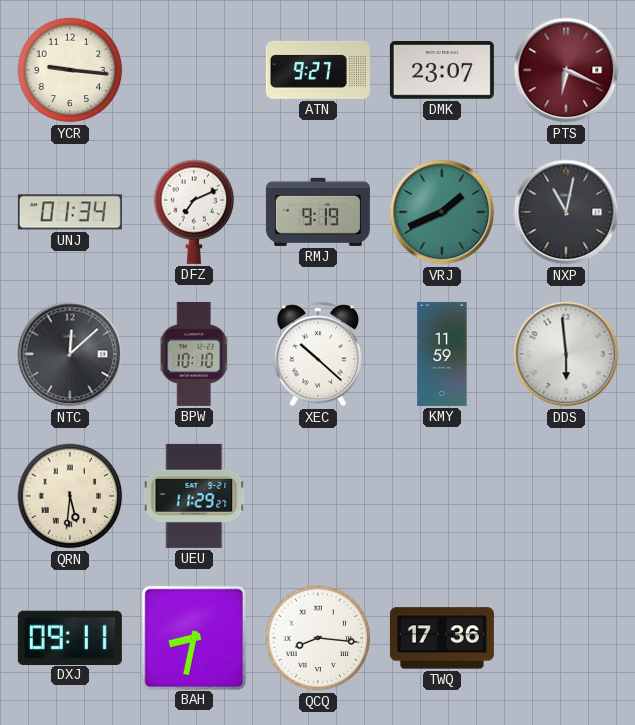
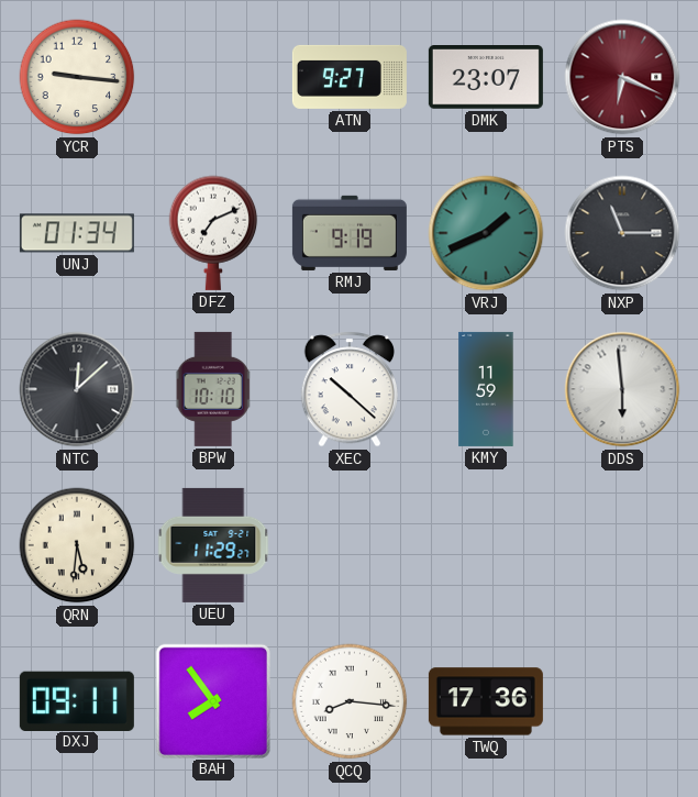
NXP: 11:02 -> 11:15 (622, 233)
BAH: 8:32 -> 7:54 (212, 700)
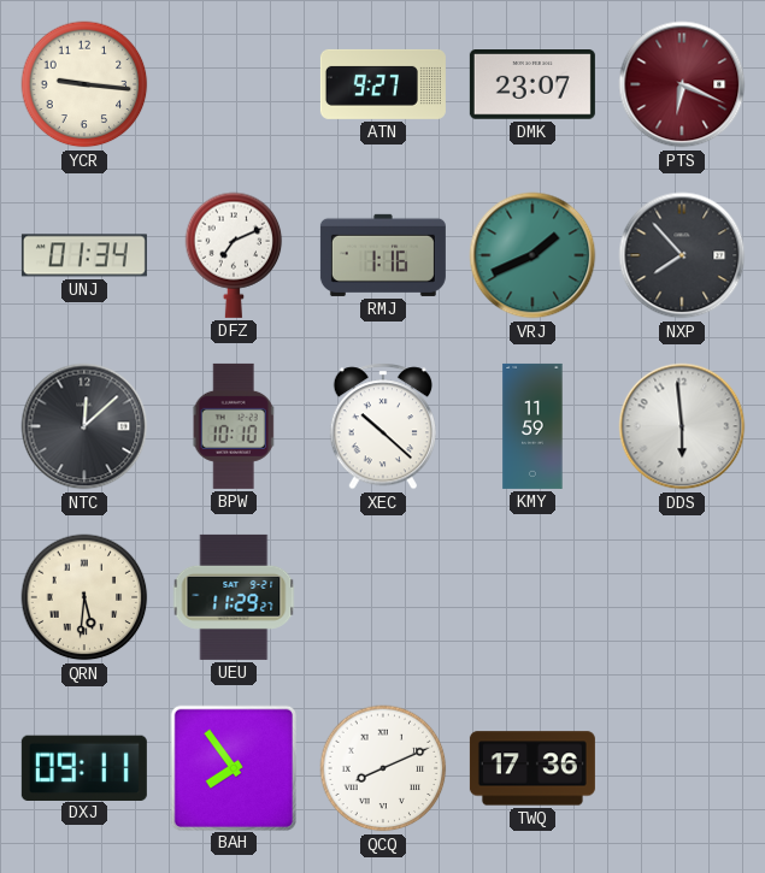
RMJ: 9:19 -> 1:16 (383, 255)
NXP: 11:15 -> 7:53 (682, 255)
QCQ: 8:16 -> 8:11 (383, 768)
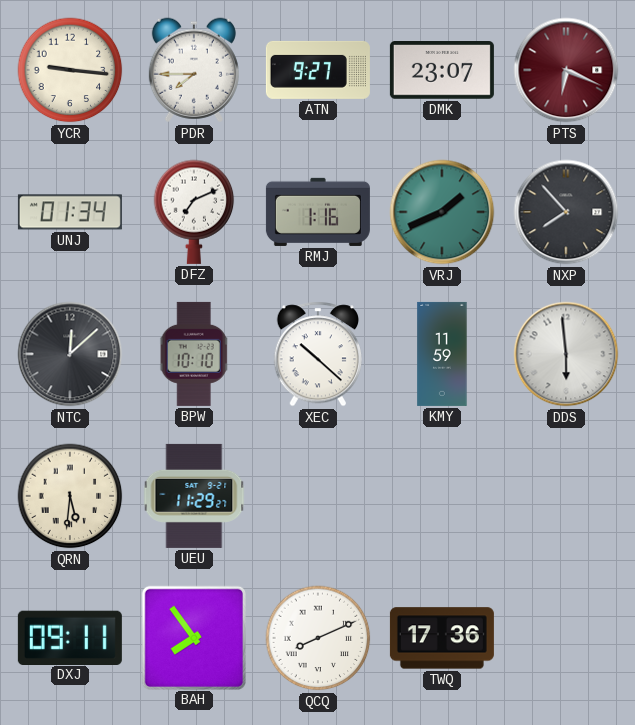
PDR: none -> 7:45 (194, 70)
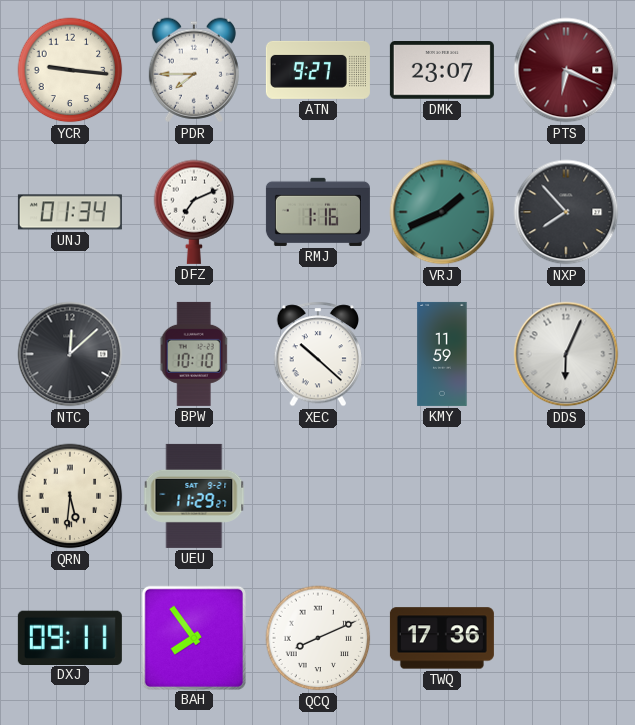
DDS: 5:59 -> 6:04 (566, 354)
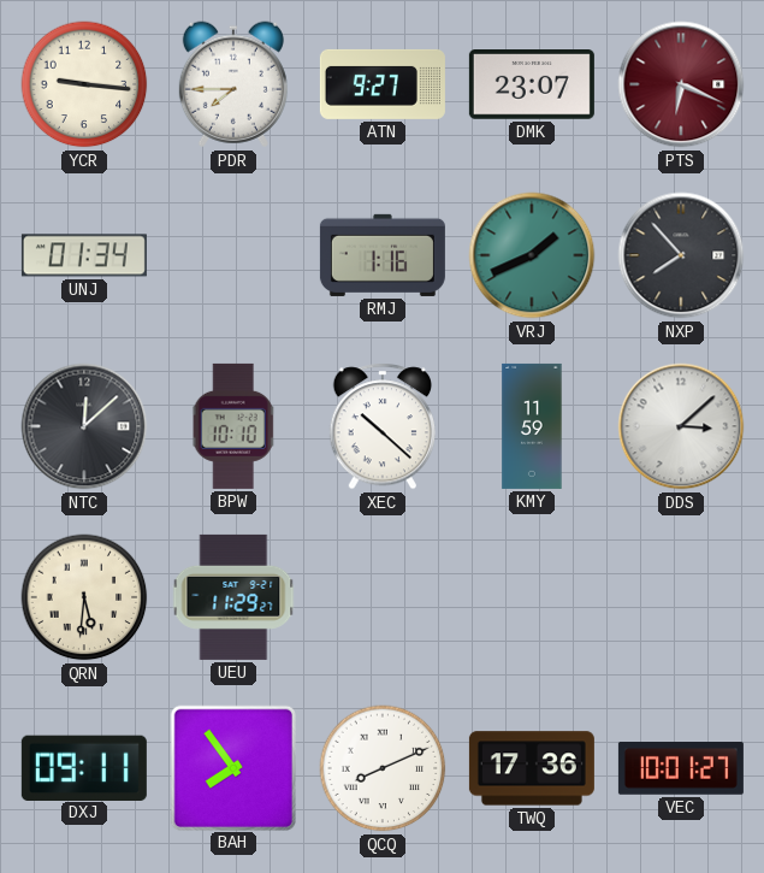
DFZ: 7:11 -> none (194, 212)
DDS: 6:04 -> 3:08 (681, 426)
VEC: none -> 10:01 (681, 769)
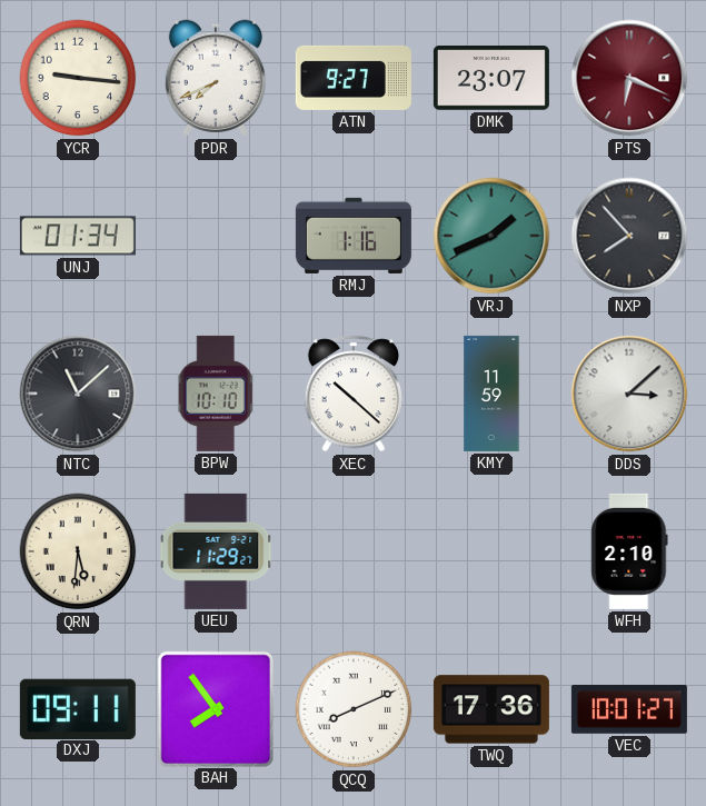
PDR: 7:45 -> 7:41 (216, 78)
NTC: 12:08 -> 11:08 (78, 394)
WFH: none -> 2:10 (629, 551)
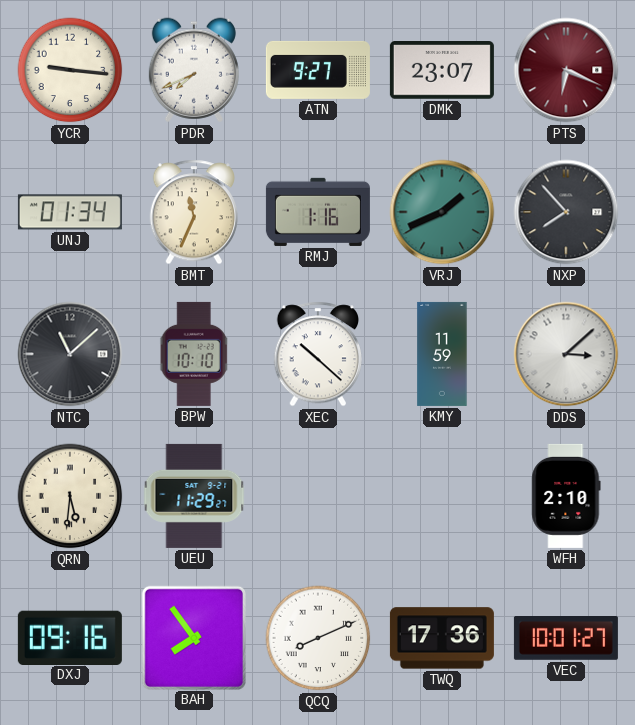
BMT: none -> 11:34 (194, 212)
DXJ: 09:11 -> 09:16 (70, 637)
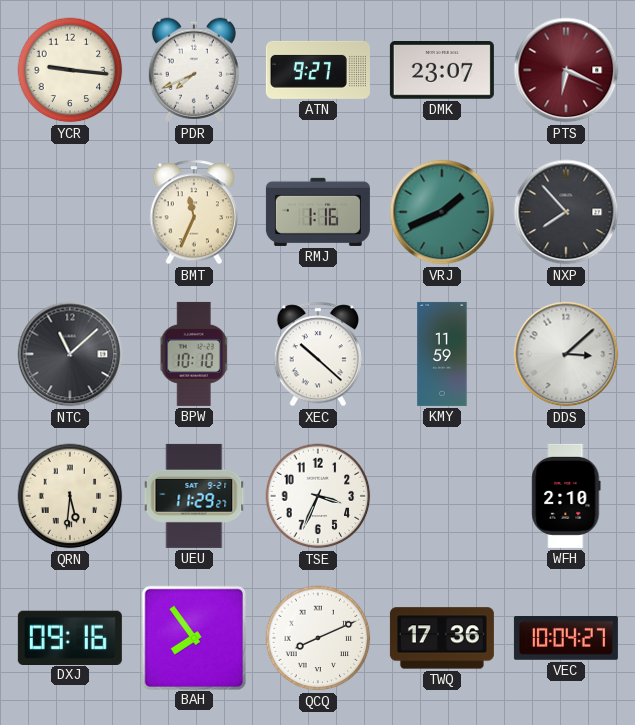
UNJ: 01:34 -> none (70, 212)
TSE: none -> 3:34 (318, 496)
VEC: 10:01 -> 10:04 (566, 639)
